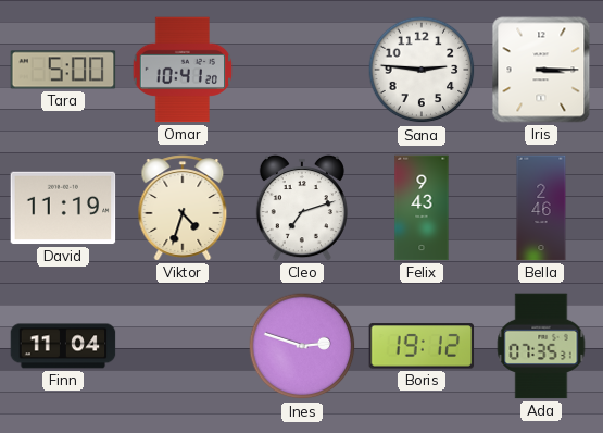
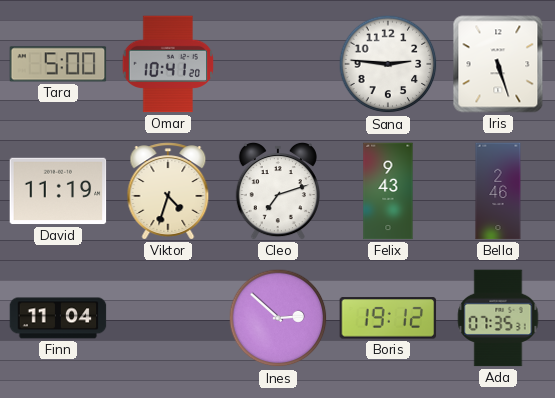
Iris: 3:15 -> 5:27 (498, 64)
Ines: 2:48 -> 2:52 (278, 318)
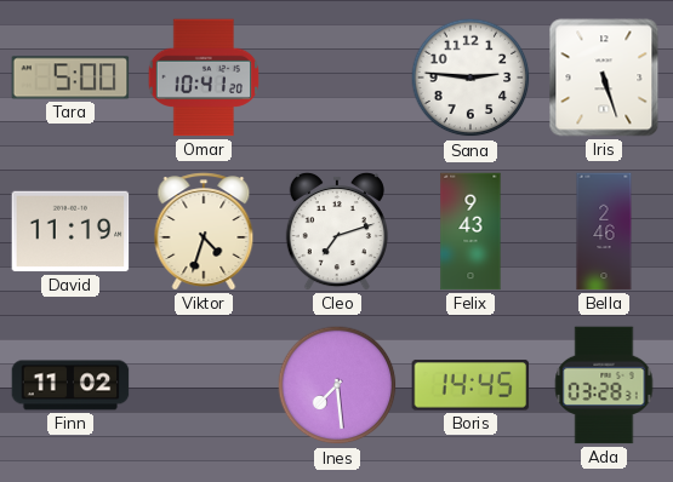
Finn: 11:04 -> 11:02 (70, 385)
Ines: 2:52 -> 7:29 (337, 385)
Boris: 19:12 -> 14:45 (470, 385)
Ada: 07:35 -> 03:28 (604, 385)
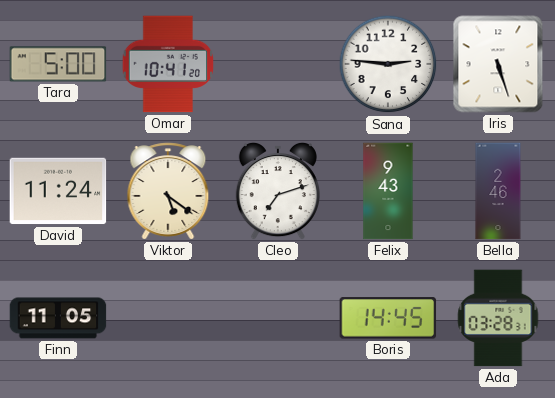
David: 11:19 -> 11:24 (58, 191)
Viktor: 4:33 -> 5:21 (168, 191)
Finn: 11:02 -> 11:05 (58, 318)
Ines: 7:29 -> none (337, 385)
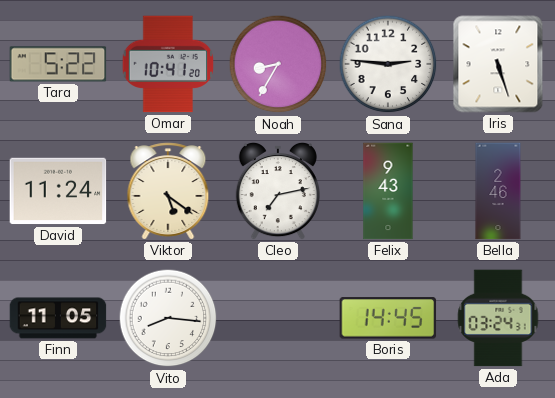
Tara: 5:00 -> 5:22 (58, 64)
Noah: none -> 8:35 (278, 64)
Cleo: 7:12 -> 7:13 (278, 191)
Vito: none -> 8:16 (168, 318)
Ada: 03:28 -> 03:24 (498, 318)
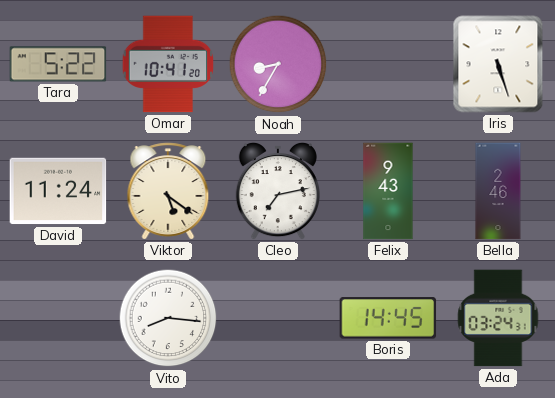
Sana: 2:46 -> none (388, 64)
Finn: 11:05 -> none (58, 318)
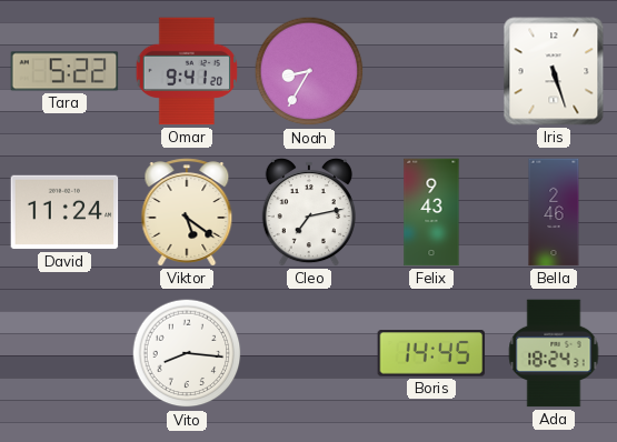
Omar: 10:41 -> 9:41 (186, 71)
Ada: 03:24 -> 18:24 (554, 353)
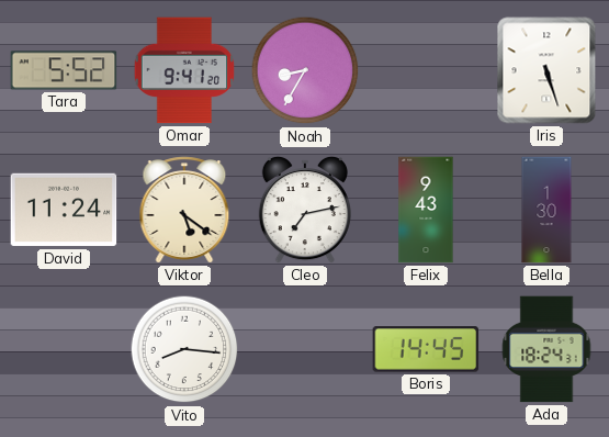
Tara: 5:22 -> 5:52 (64, 70)
Bella: 2:46 -> 1:30 (546, 210)
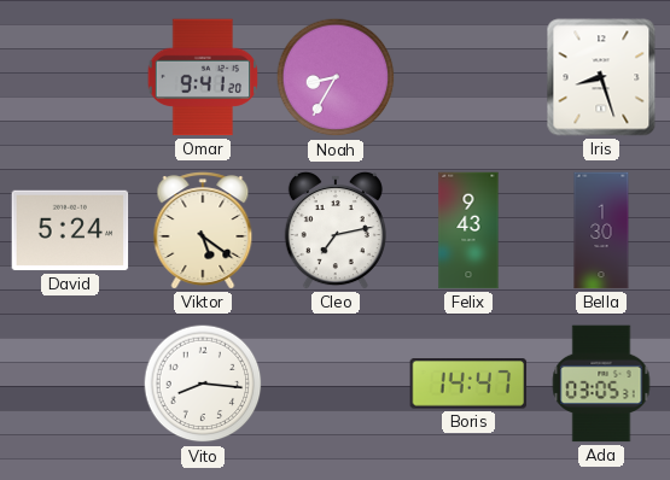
Tara: 5:52 -> none (64, 70)
Iris: 5:27 -> 8:27 (601, 77)
David: 11:24 -> 5:24 (70, 230)
Boris: 14:45 -> 14:47 (468, 384)
Ada: 18:24 -> 03:05 (601, 384)
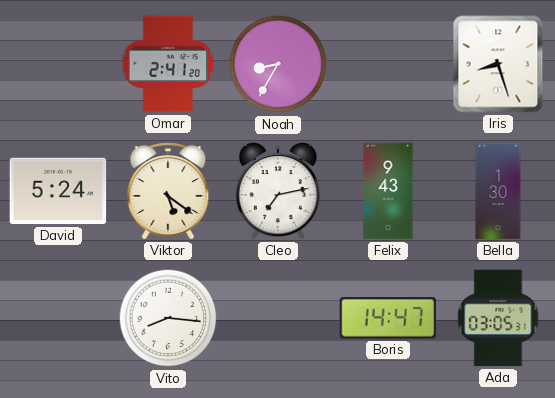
Omar: 9:41 -> 2:41 (167, 64)
